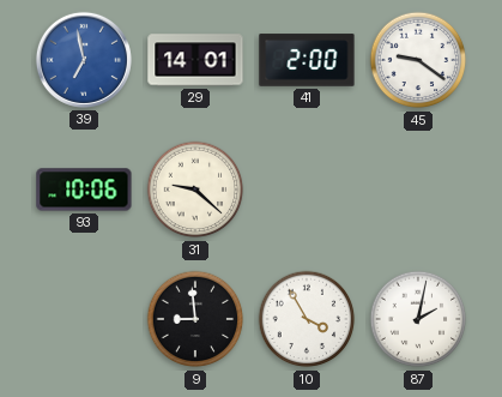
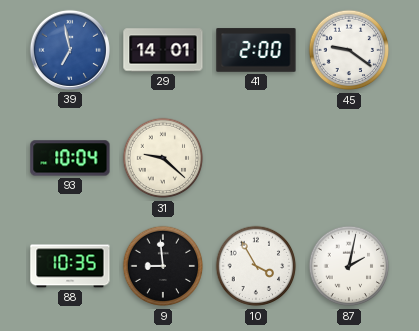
93: 10:06 -> 10:04 (70, 158)
88: none -> 10:35 (70, 266)
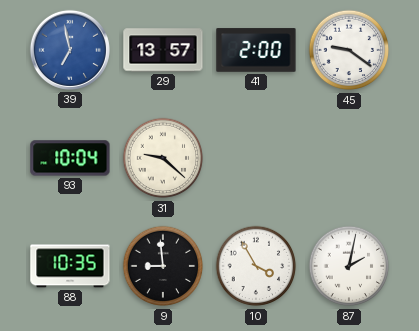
29: 14:01 -> 13:57 (163, 50)
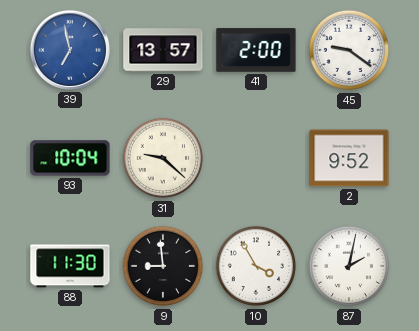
2: none -> 9:52 (349, 158)
88: 10:35 -> 11:30 (70, 266)
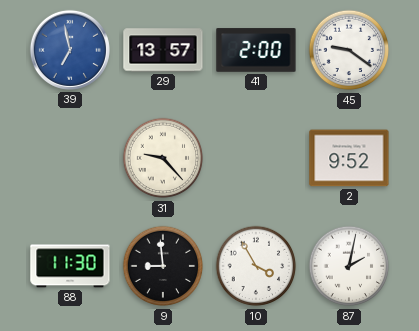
93: 10:04 -> none (70, 158)
31: 9:22 -> 9:23 (163, 158)
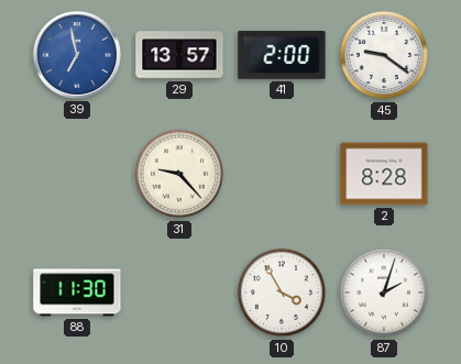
2: 9:52 -> 8:28 (384, 174)
9: 8:59 -> none (163, 266)
87: 2:02 -> 2:03 (384, 293)
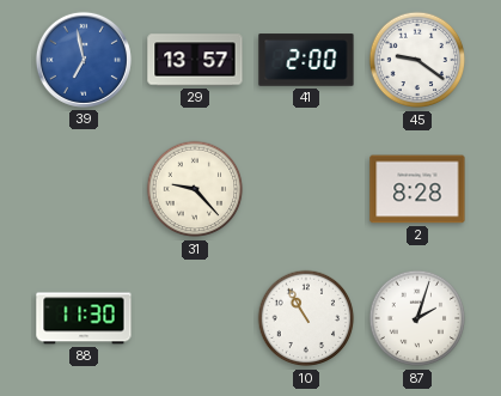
10: 3:55 -> 10:55 (306, 318)
